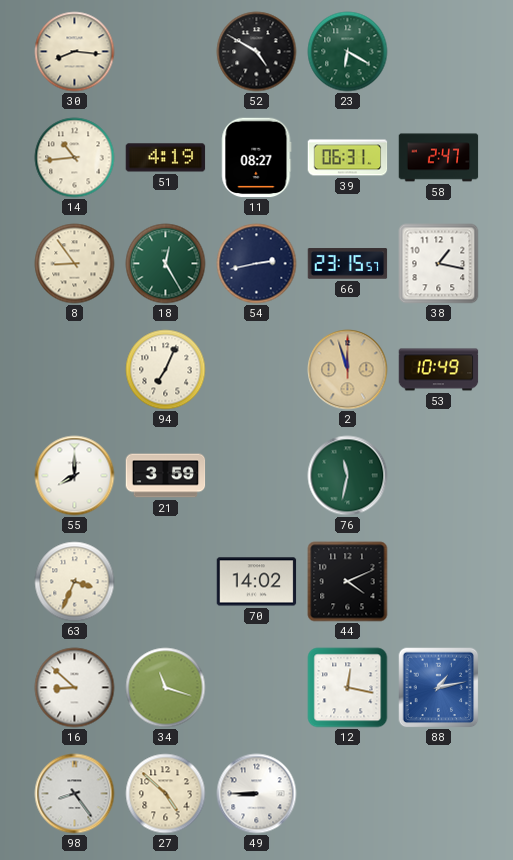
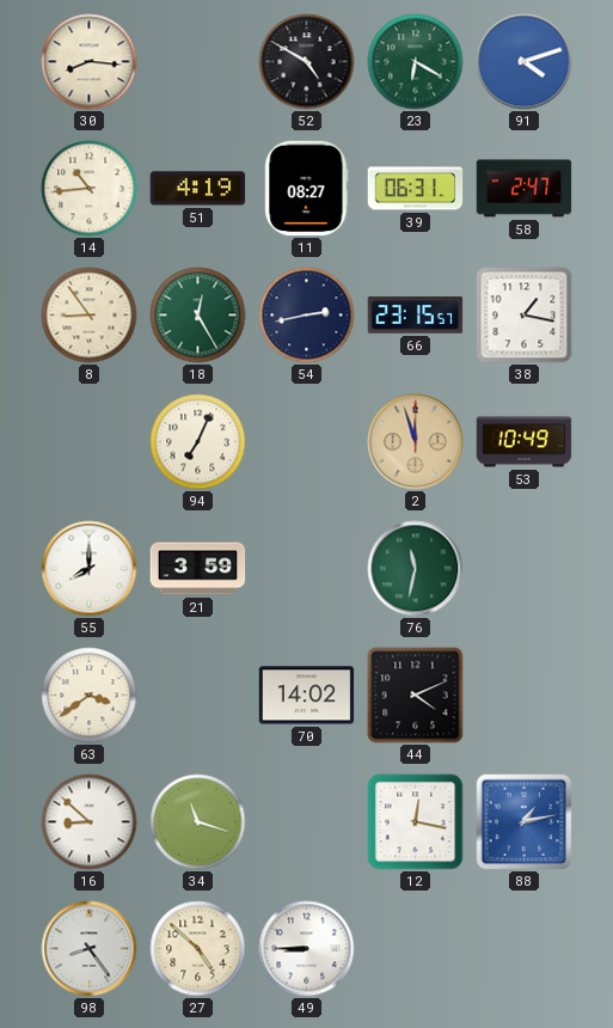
91: none -> 4:12 (525, 62)
63: 3:34 -> 3:39 (90, 696)
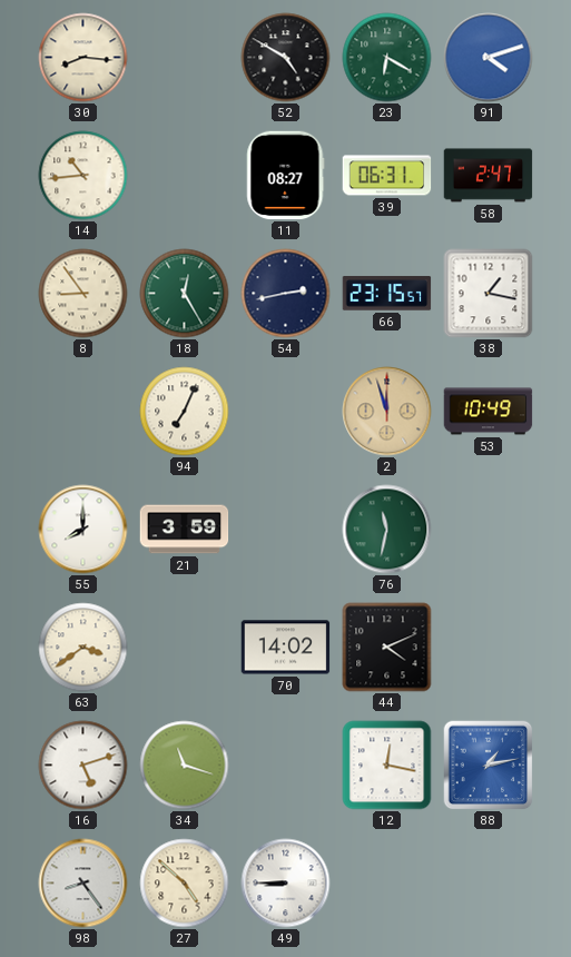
51: 4:19 -> none (198, 189)
16: 8:52 -> 5:12 (83, 766)
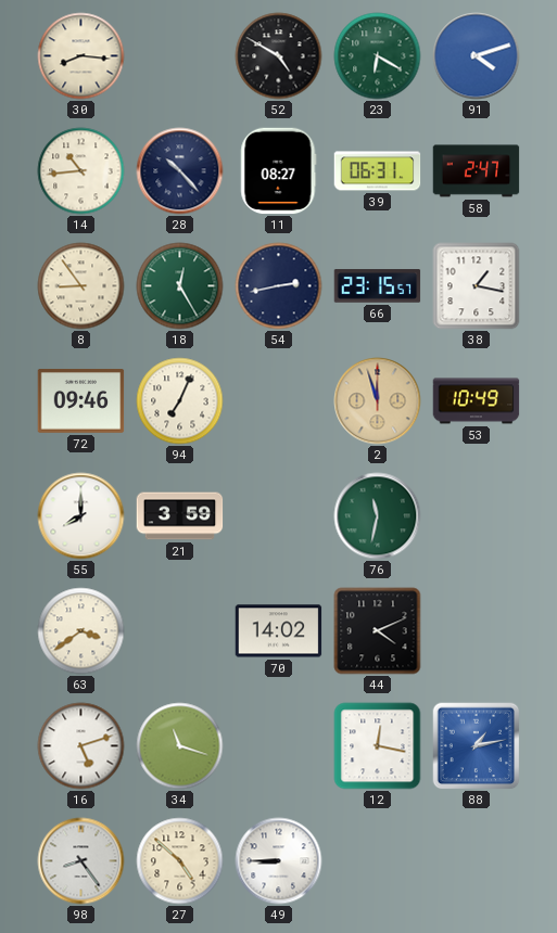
28: none -> 10:23 (180, 171)
72: none -> 09:46 (81, 401)
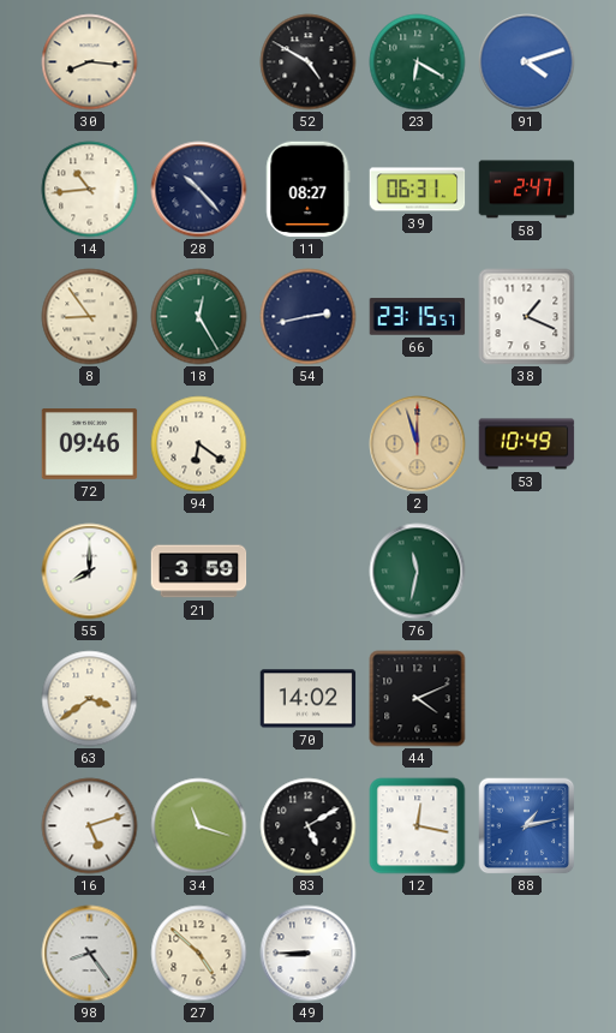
38: 1:17 -> 1:19 (527, 317)
94: 7:04 -> 6:21 (199, 444)
83: none -> 5:10 (309, 826)
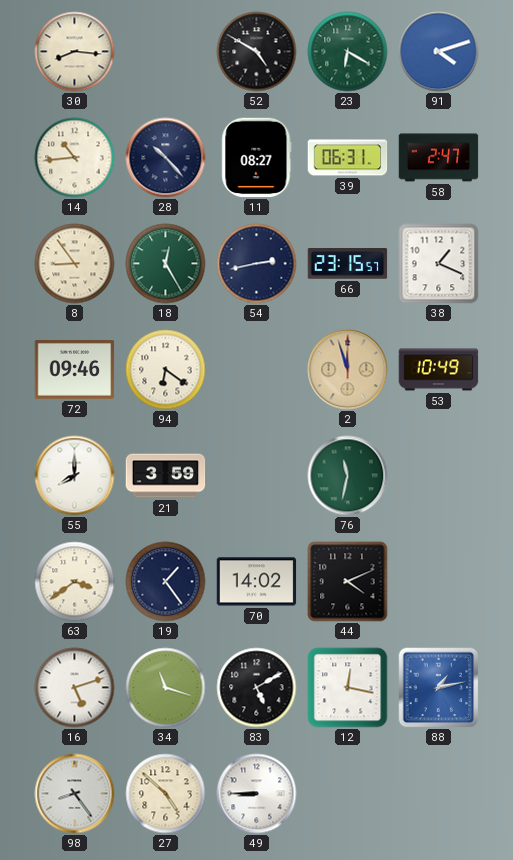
19: none -> 1:24 (166, 582)
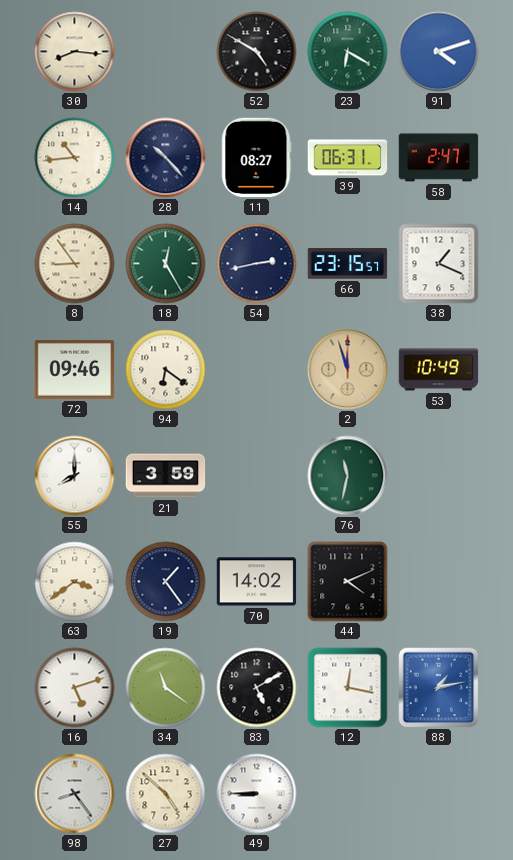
34: 11:18 -> 11:21 (166, 688)
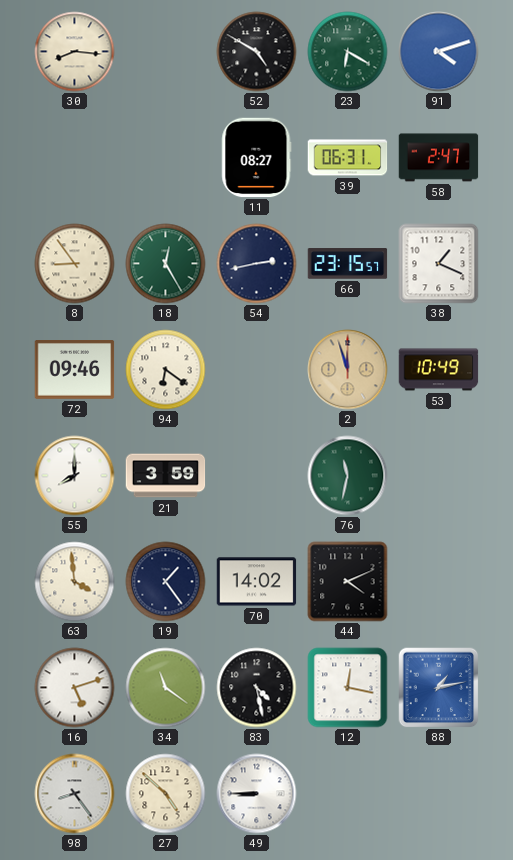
14: 10:44 -> none (75, 158)
28: 10:23 -> none (166, 158)
63: 3:39 -> 3:59 (75, 582)
83: 5:10 -> 4:28 (257, 688)
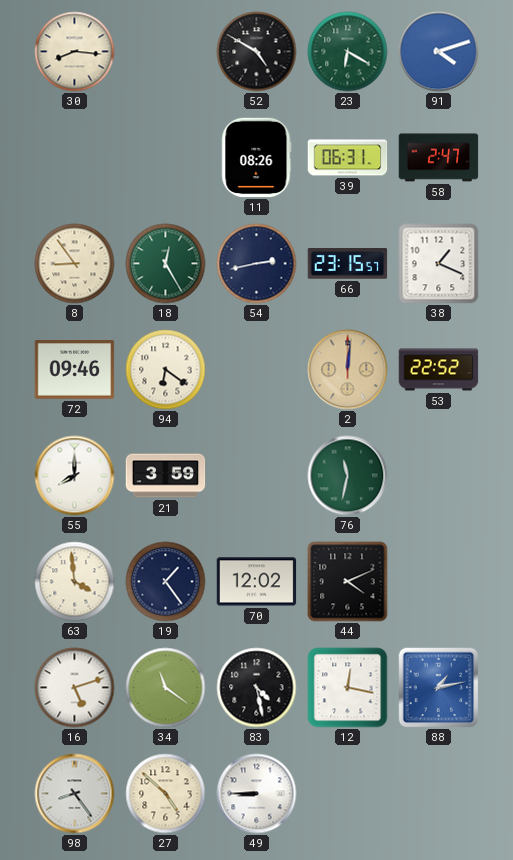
11: 08:27 -> 08:26 (257, 158)
2: 11:57 -> 12:01 (348, 370)
53: 10:49 -> 22:52 (439, 370)
70: 14:02 -> 12:02 (257, 582)
